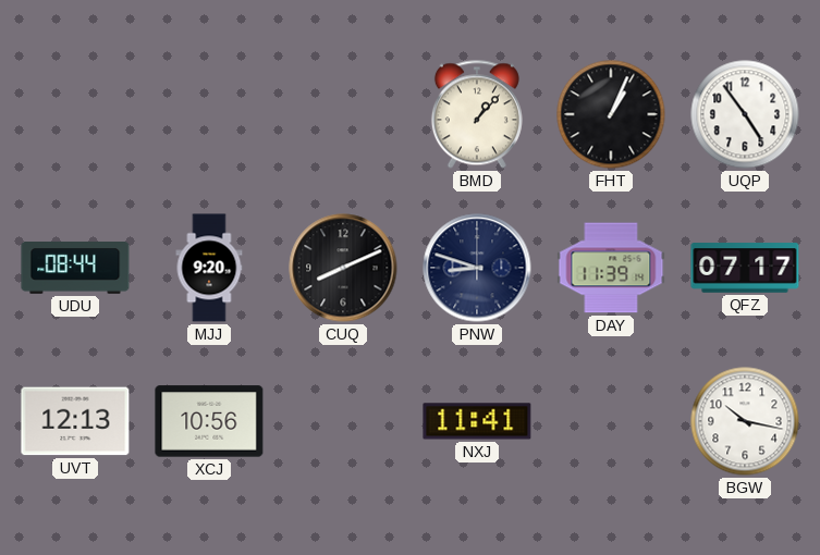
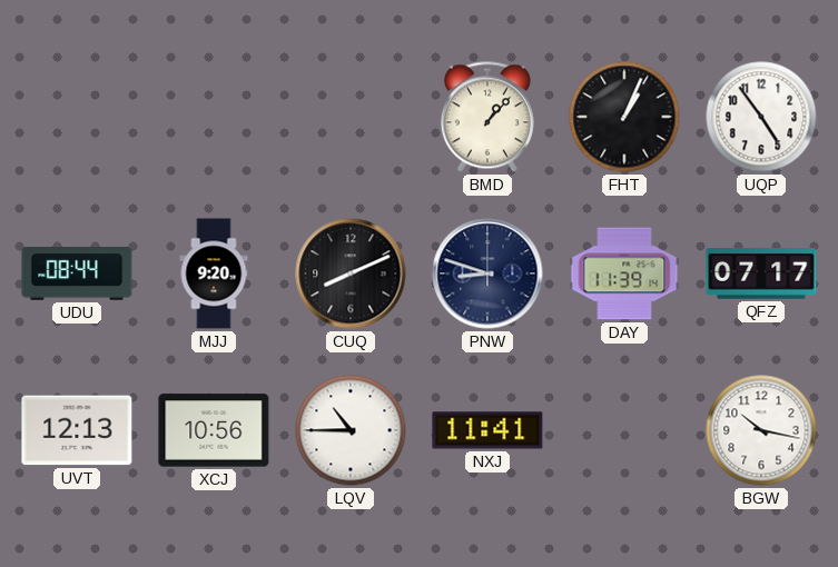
LQV: none -> 10:45 (351, 430)
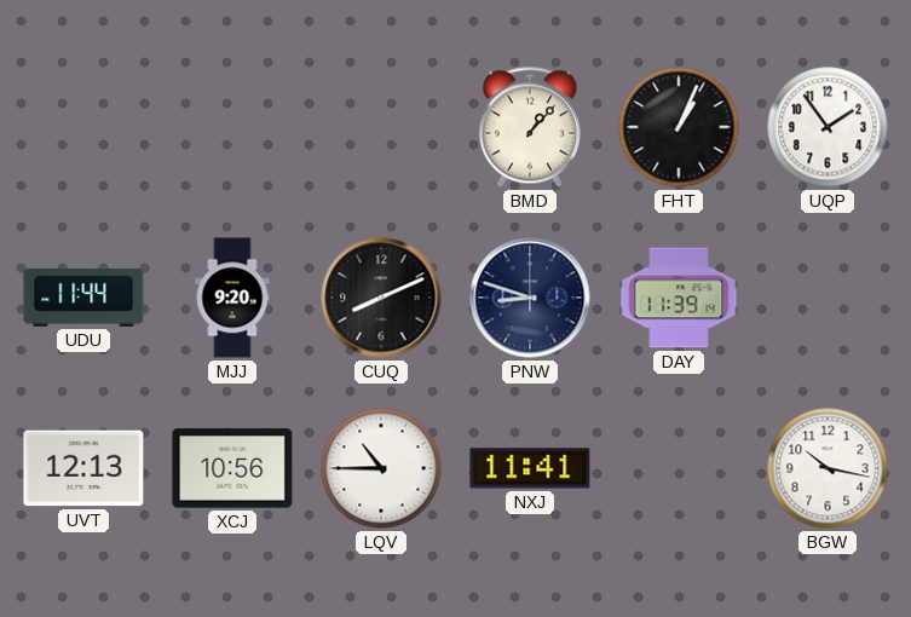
UQP: 4:54 -> 1:54 (828, 127)
UDU: 08:44 -> 11:44 (83, 299)
QFZ: 07:17 -> none (761, 273)
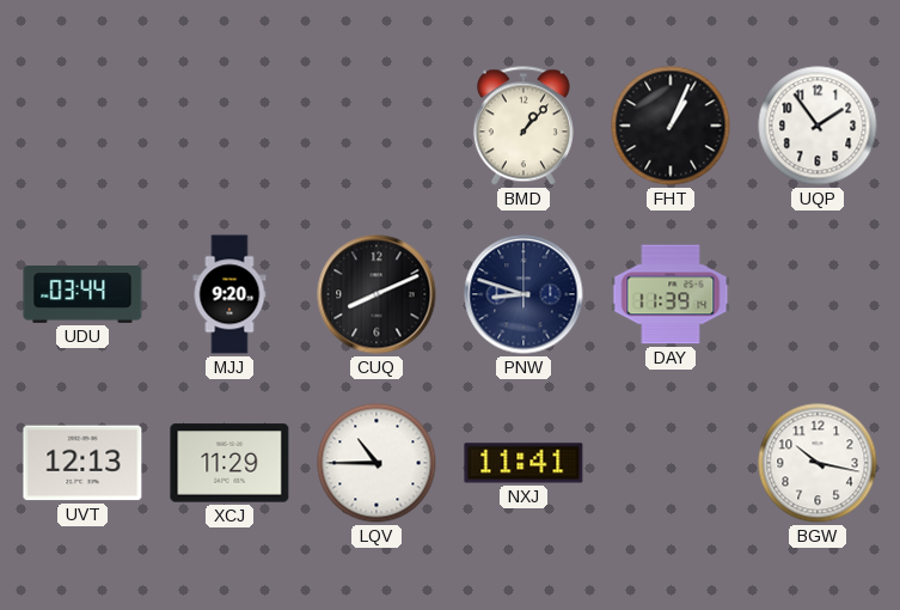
UDU: 11:44 -> 03:44 (82, 295)
XCJ: 10:56 -> 11:29 (229, 463)
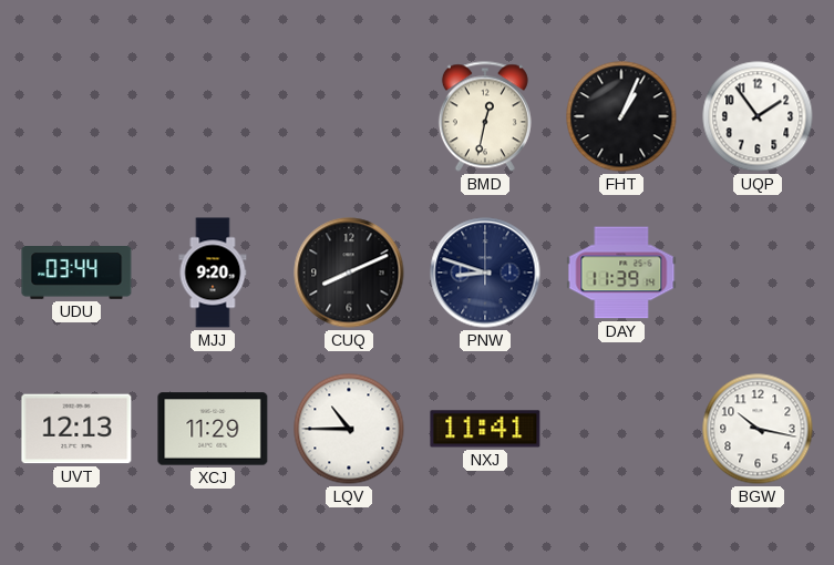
BMD: 1:07 -> 12:32 (485, 116)
